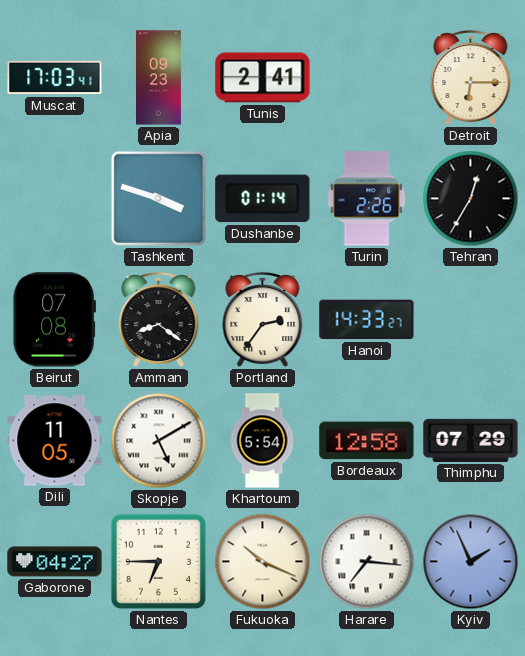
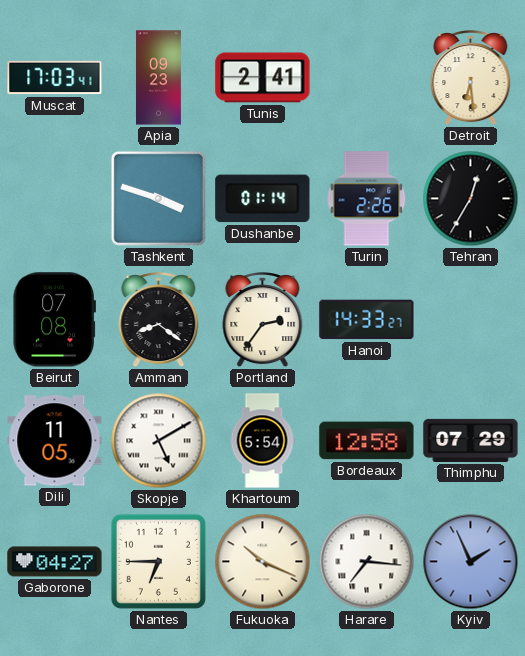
Detroit: 6:15 -> 6:29 (471, 79)
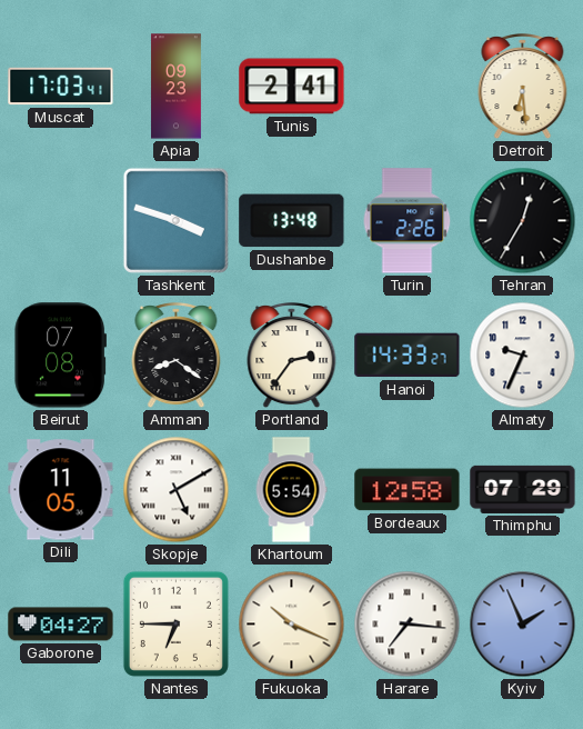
Dushanbe: 01:14 -> 13:48 (292, 221)
Almaty: none -> 9:34 (523, 356)
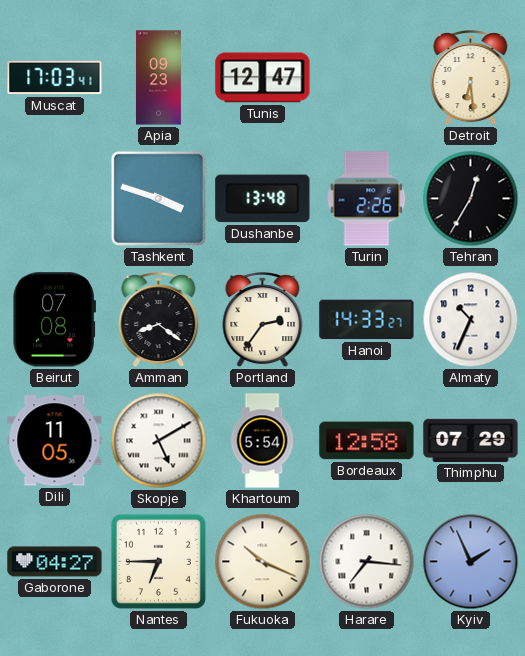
Tunis: 2:41 -> 12:47 (263, 78)
Almaty: 9:34 -> 10:34 (471, 320)
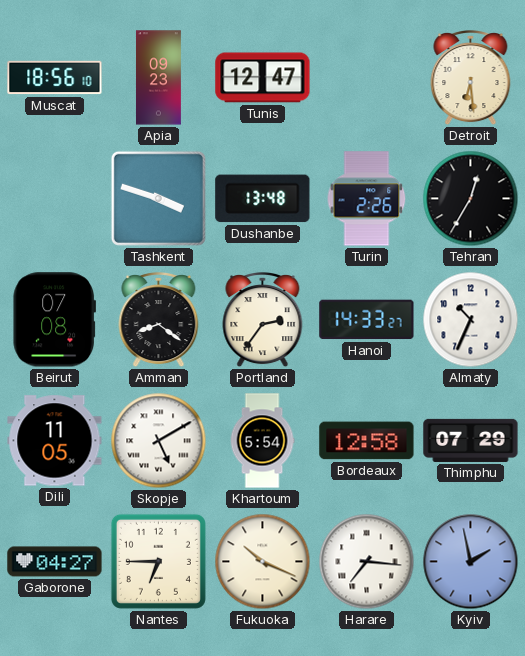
Muscat: 17:03 -> 18:56 (55, 78)
Kyiv: 1:56 -> 1:58 (471, 562)
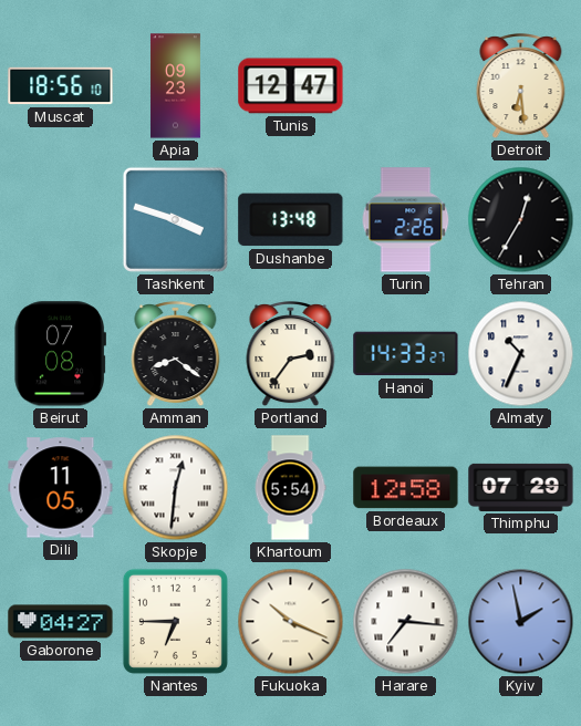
Skopje: 5:10 -> 12:31 (176, 488)
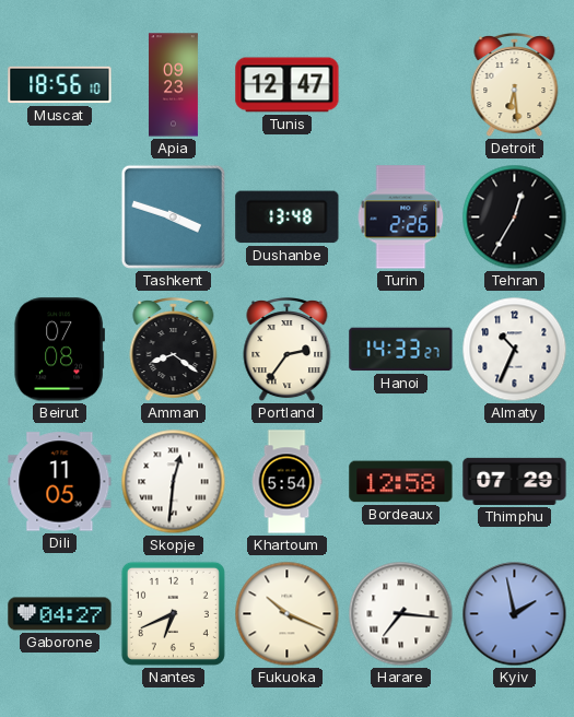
Nantes: 6:45 -> 6:41 (173, 613)
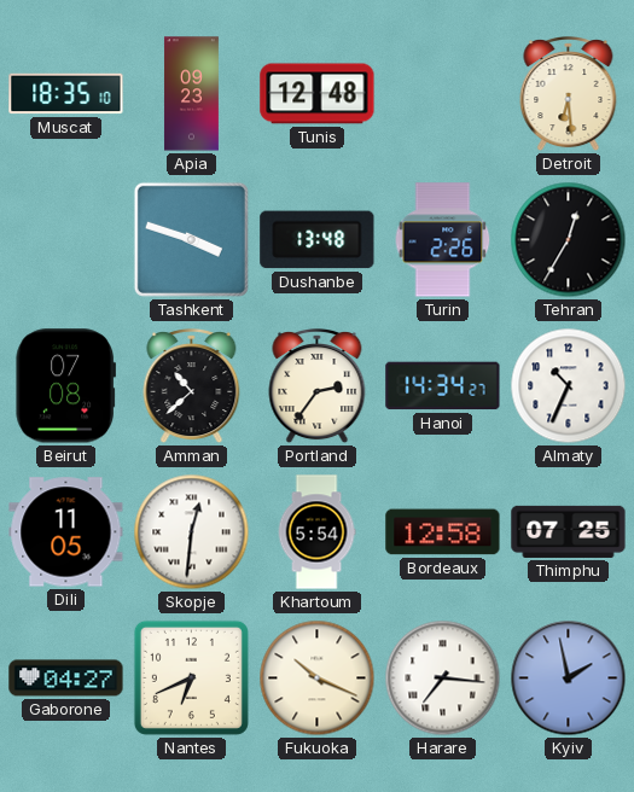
Muscat: 18:56 -> 18:35 (66, 94)
Tunis: 12:47 -> 12:48 (318, 94)
Amman: 8:21 -> 10:38 (192, 388)
Hanoi: 14:33 -> 14:34 (443, 386)
Thimphu: 07:29 -> 07:25 (569, 531)
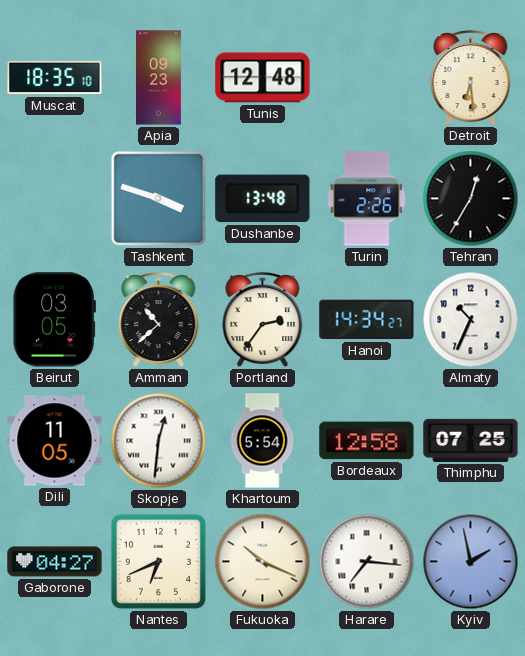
Beirut: 07:08 -> 03:05 (54, 320)
